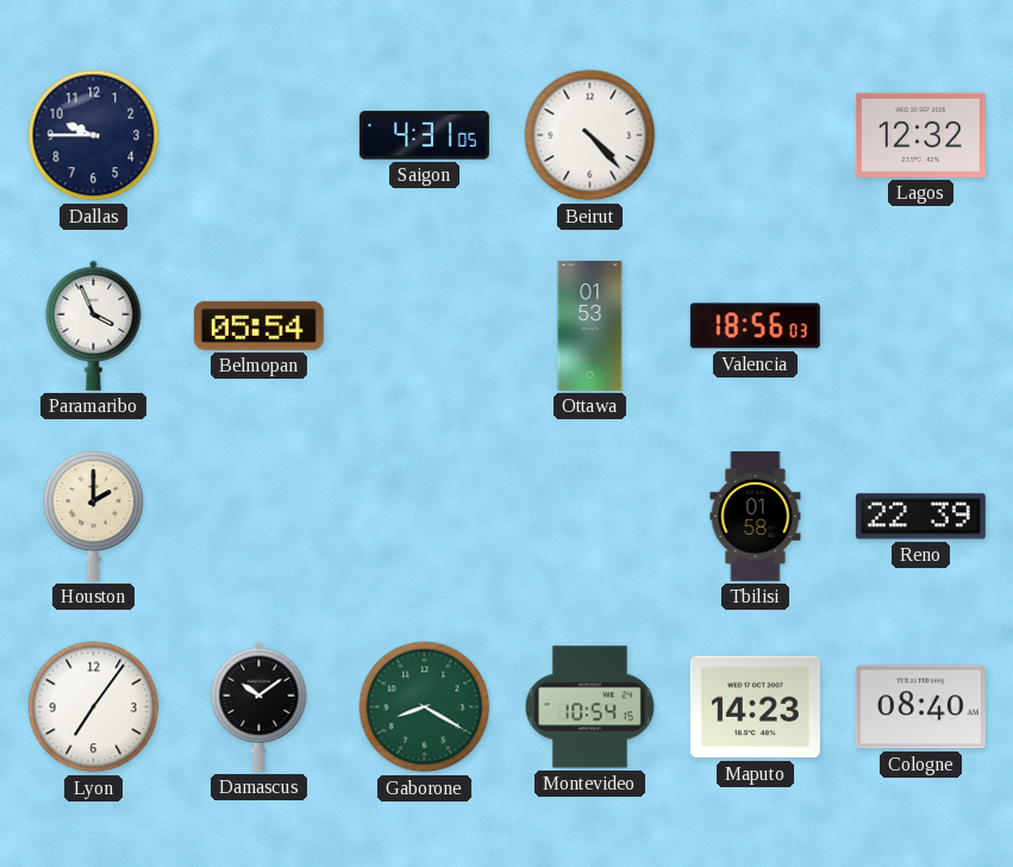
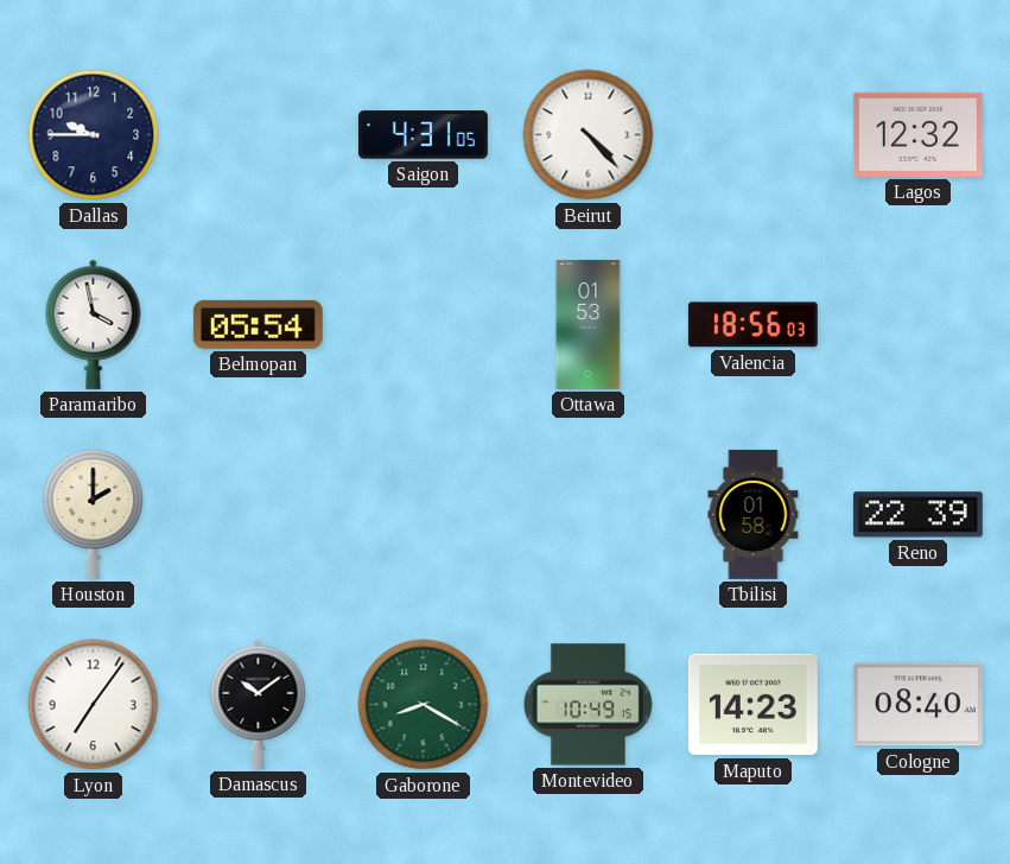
Paramaribo: 3:56 -> 3:58 (94, 324)
Montevideo: 10:54 -> 10:49 (587, 705)
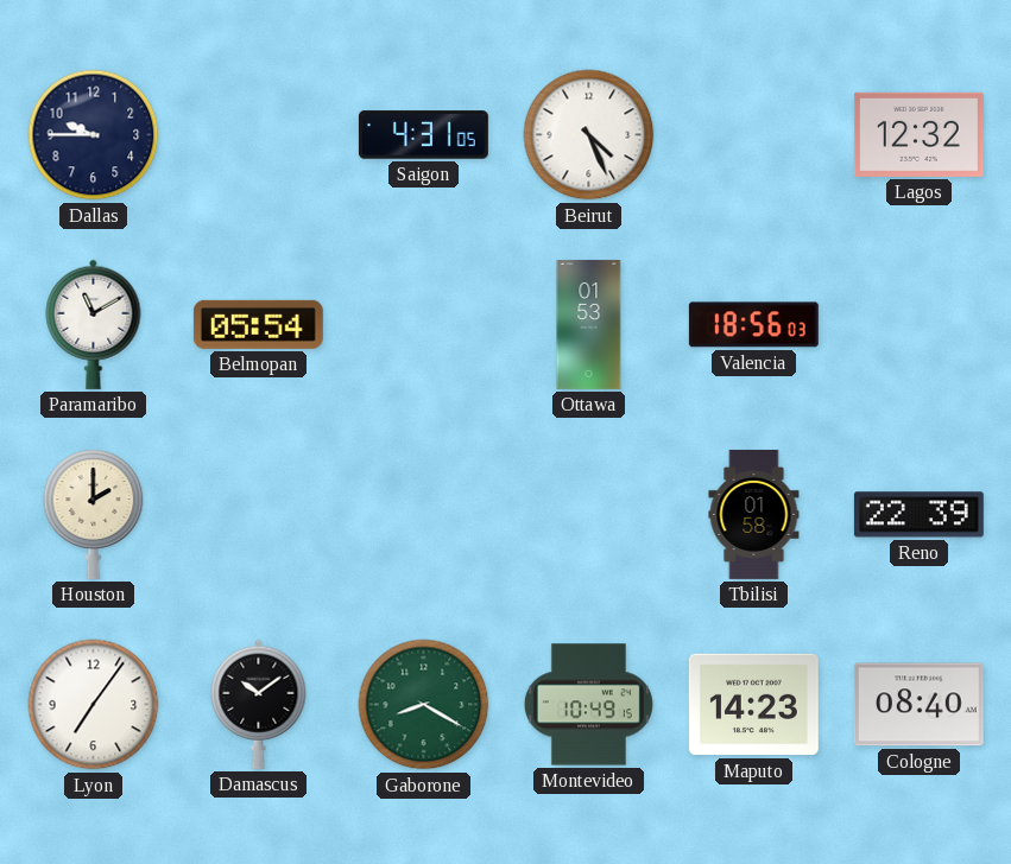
Beirut: 4:23 -> 4:26 (589, 135)
Paramaribo: 3:58 -> 11:10 (94, 324)
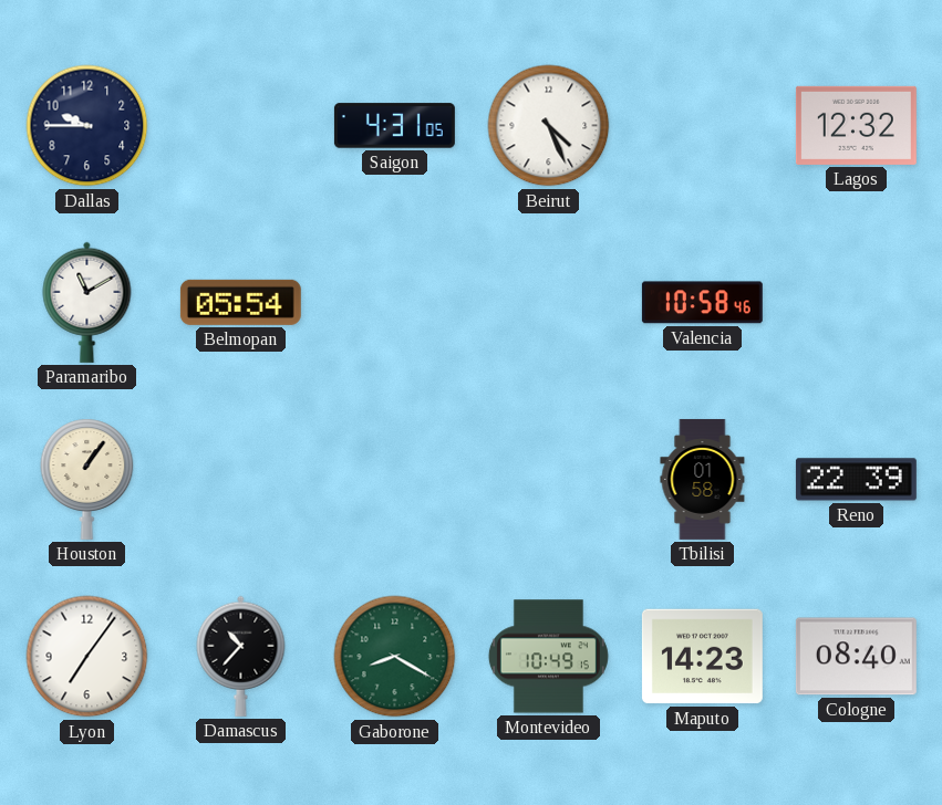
Ottawa: 01:53 -> none (589, 324)
Valencia: 18:56 -> 10:58 (702, 303)
Houston: 2:00 -> 1:06 (87, 479)
Damascus: 10:09 -> 10:37 (241, 656)
